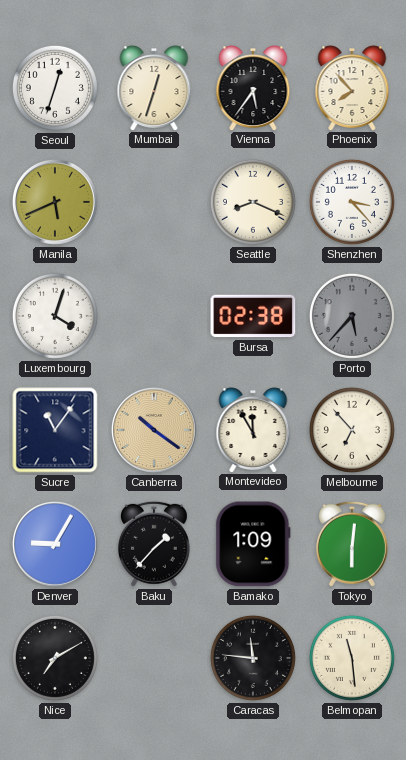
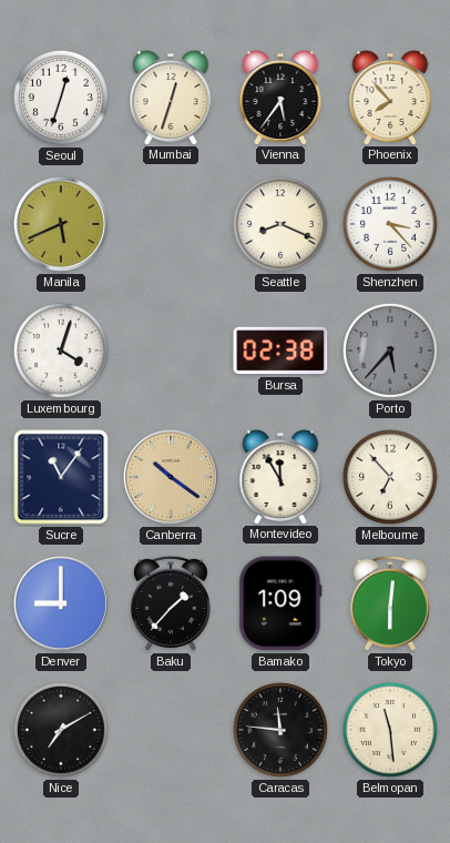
Denver: 9:05 -> 9:00 (61, 603)
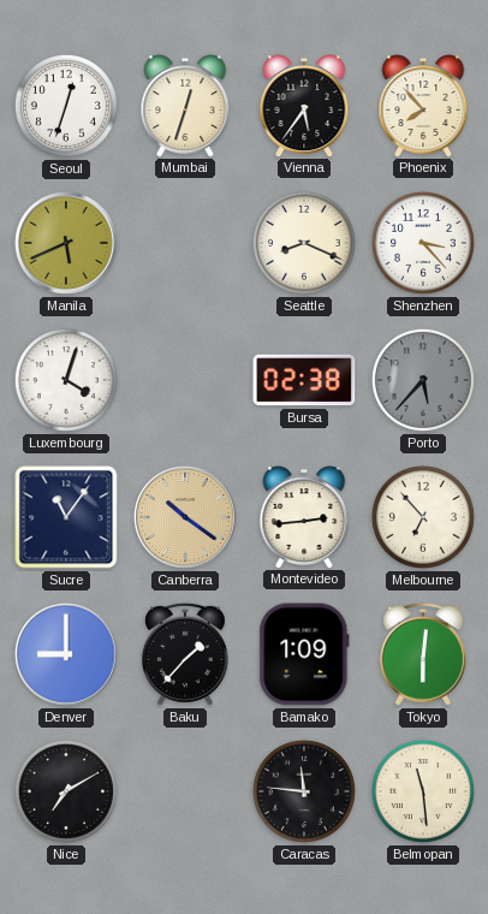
Montevideo: 11:55 -> 2:44 (304, 517)
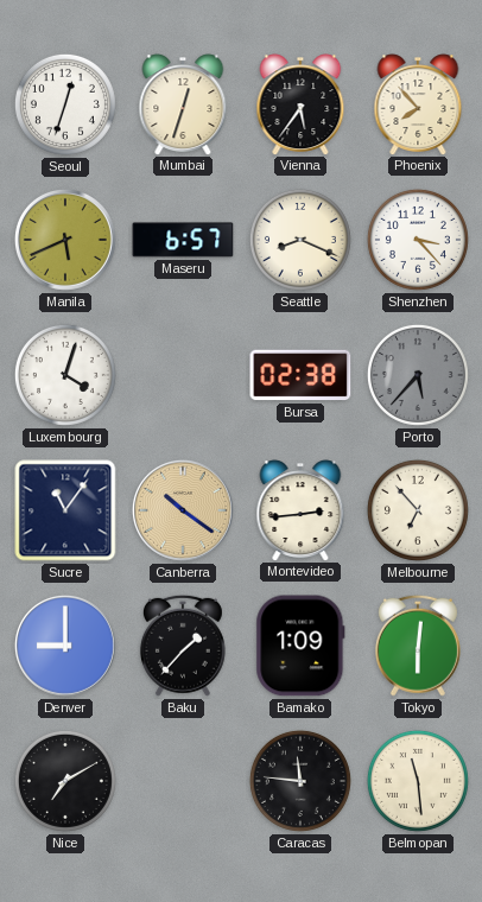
Maseru: none -> 6:57 (183, 240)
